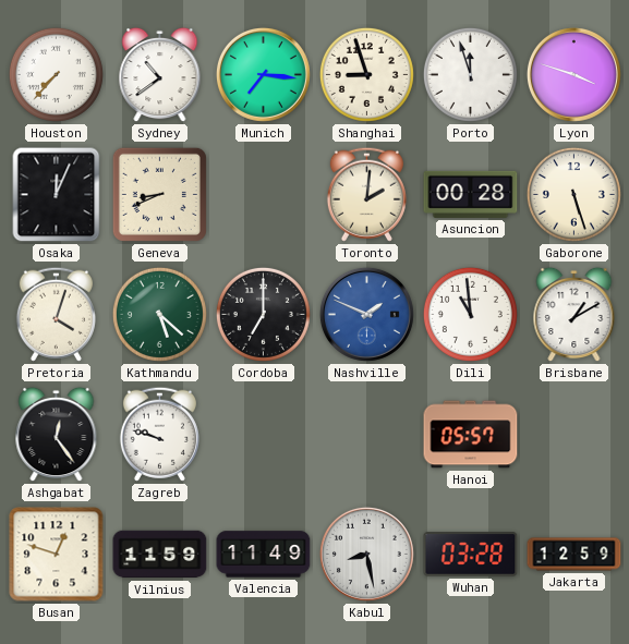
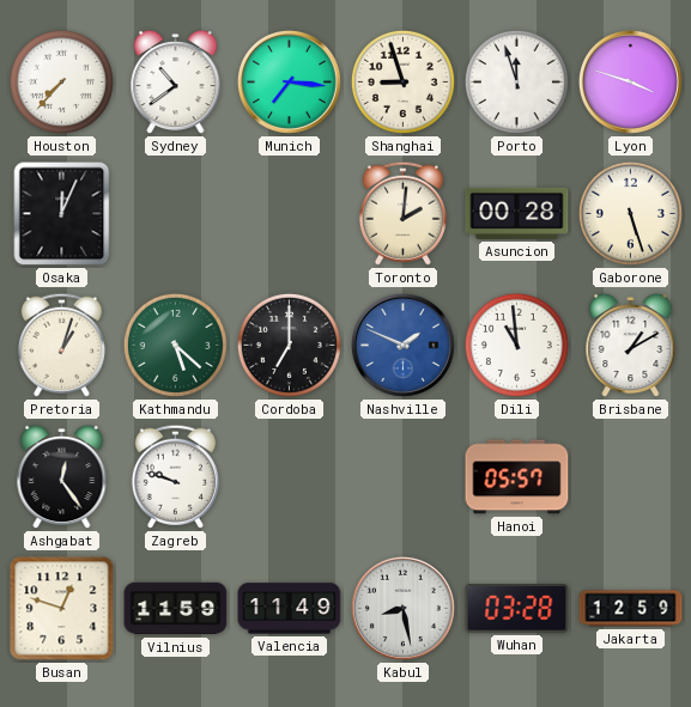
Geneva: 8:41 -> none (159, 194)
Pretoria: 4:03 -> 1:03 (61, 345)
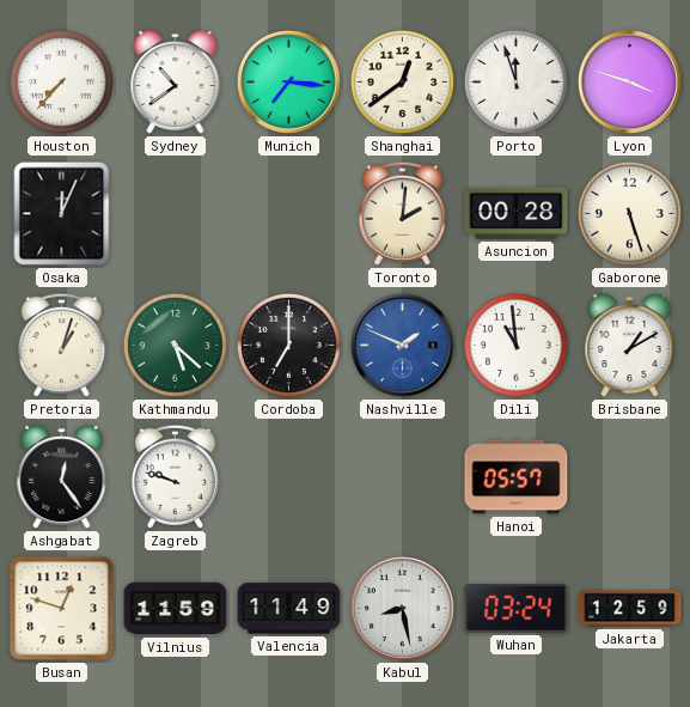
Shanghai: 8:57 -> 12:39 (402, 81)
Wuhan: 03:28 -> 03:24 (517, 609)
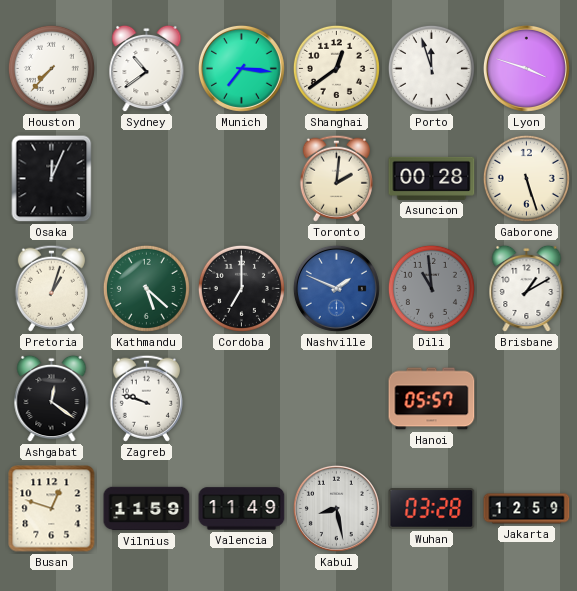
Dili dial: white -> grey (431, 288)
Ashgabat: 12:24 -> 12:21 (52, 399)
Wuhan: 03:24 -> 03:28 (432, 509)
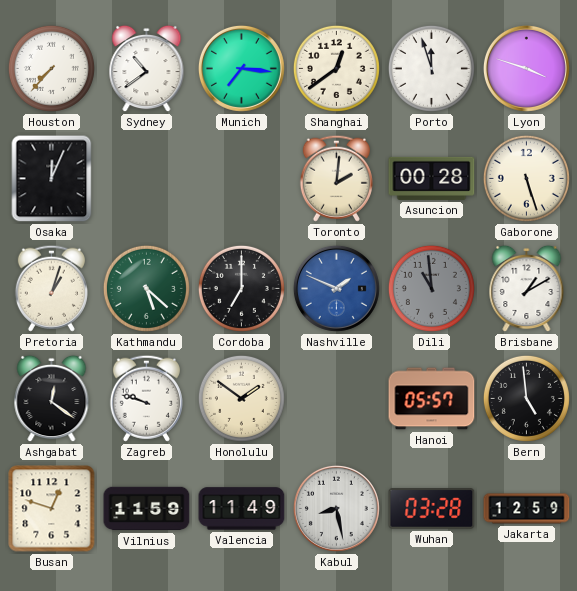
Honolulu: none -> 1:51 (241, 398)
Bern: none -> 4:59 (526, 398)
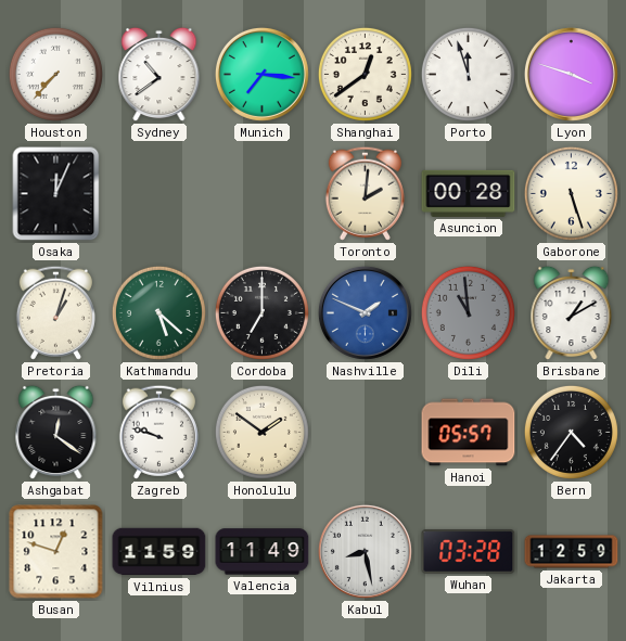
Bern: 4:59 -> 4:36 (571, 432)
